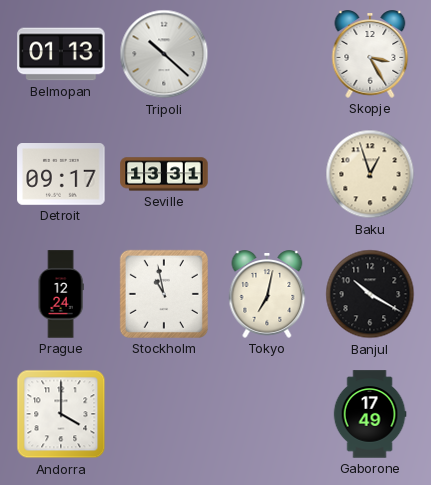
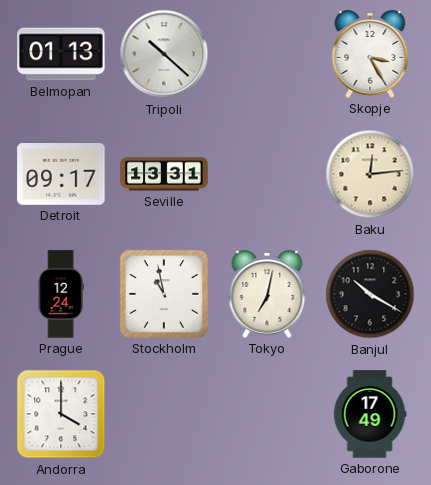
Baku: 12:57 -> 12:14 (370, 174)
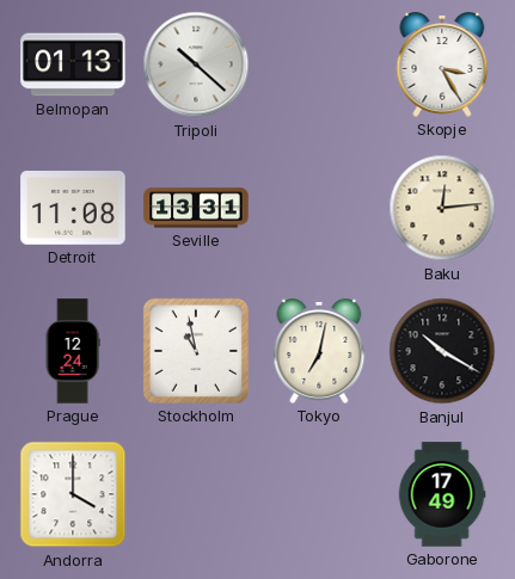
Detroit: 09:17 -> 11:08 (73, 209)
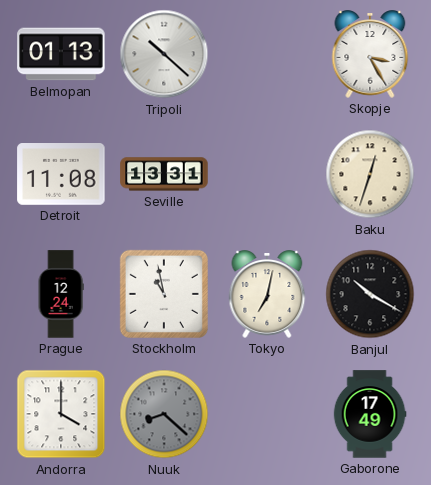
Baku: 12:14 -> 12:33 (370, 174)
Nuuk: none -> 8:22 (164, 414)
